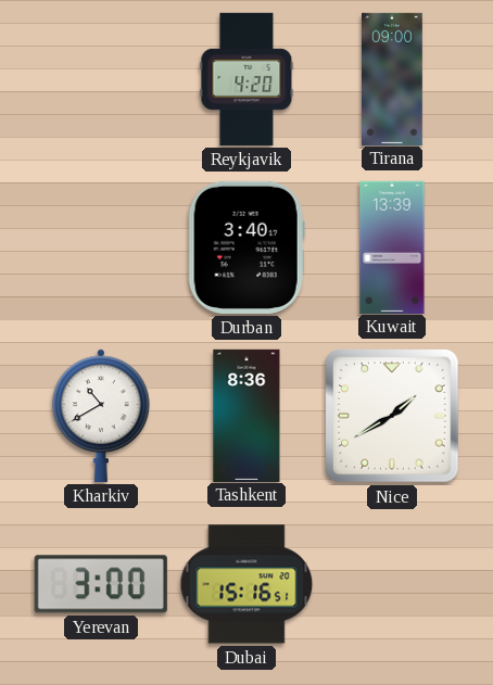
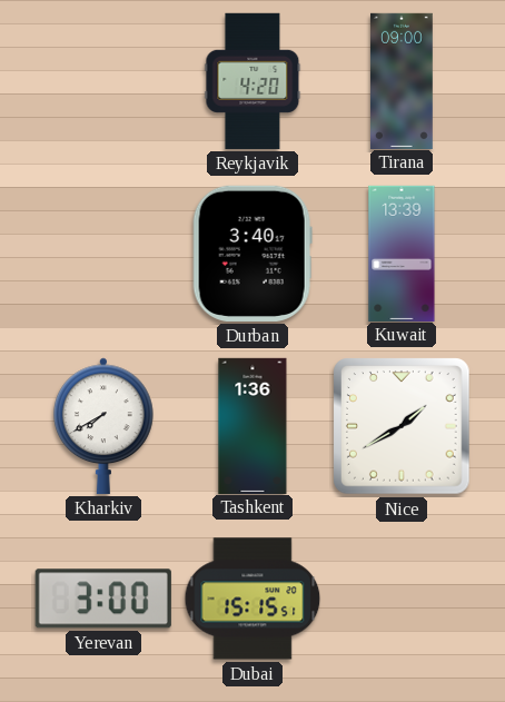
Kharkiv: 10:40 -> 7:40 (105, 426)
Tashkent: 8:36 -> 1:36 (253, 425)
Dubai: 15:16 -> 15:15 (253, 599)
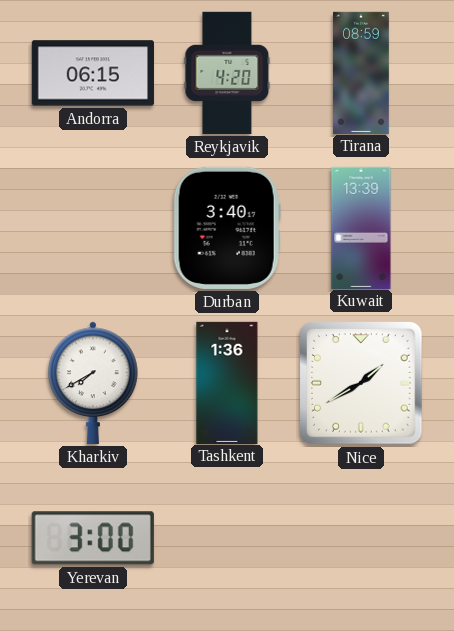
Andorra: none -> 06:15 (93, 73)
Tirana: 09:00 -> 08:59 (362, 72)
Dubai: 15:15 -> none (253, 599)
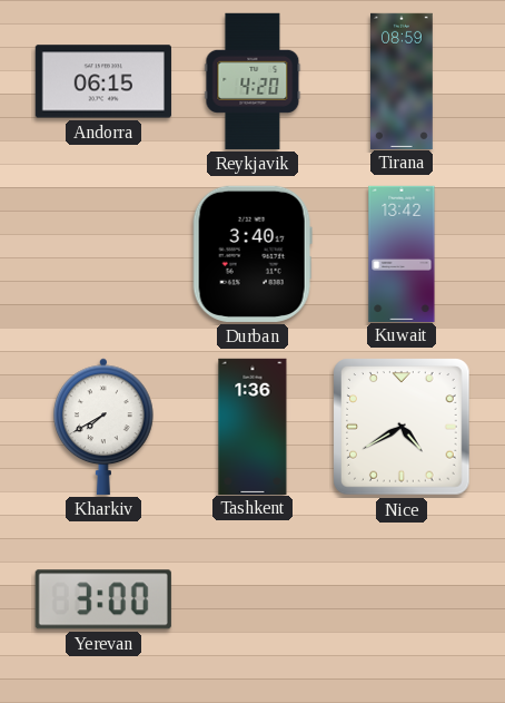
Kuwait: 13:39 -> 13:42 (402, 253)
Nice: 1:40 -> 4:40 (402, 427)
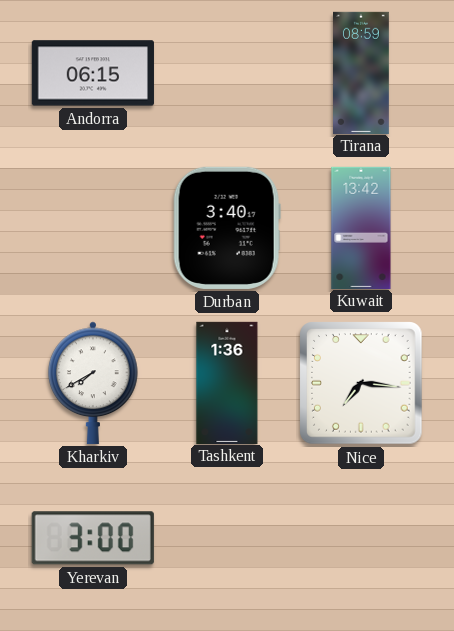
Reykjavik: 4:20 -> none (253, 81)
Nice: 4:40 -> 7:16 (361, 383)
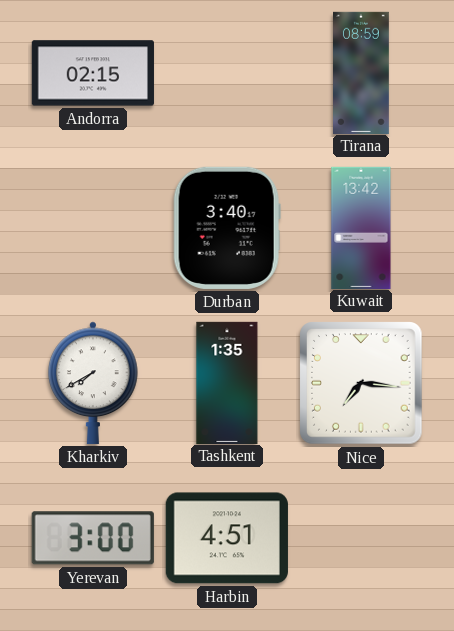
Andorra: 06:15 -> 02:15 (93, 73)
Tashkent: 1:36 -> 1:35 (227, 382)
Harbin: none -> 4:51 (227, 538)
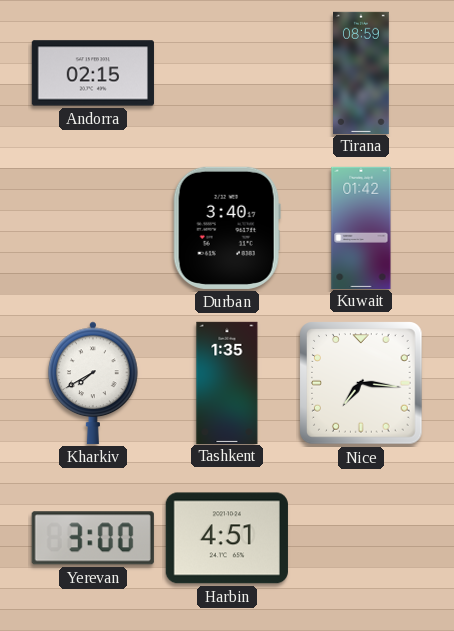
Kuwait: 13:42 -> 01:42 (361, 227)
